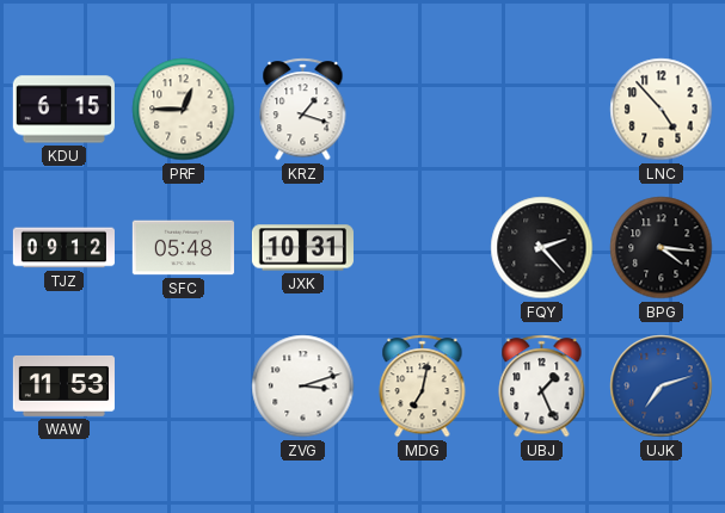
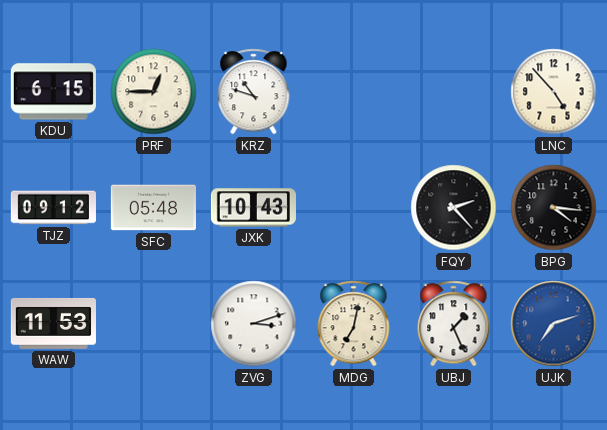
KRZ: 1:18 -> 10:48 (254, 92)
JXK: 10:31 -> 10:43 (253, 208)
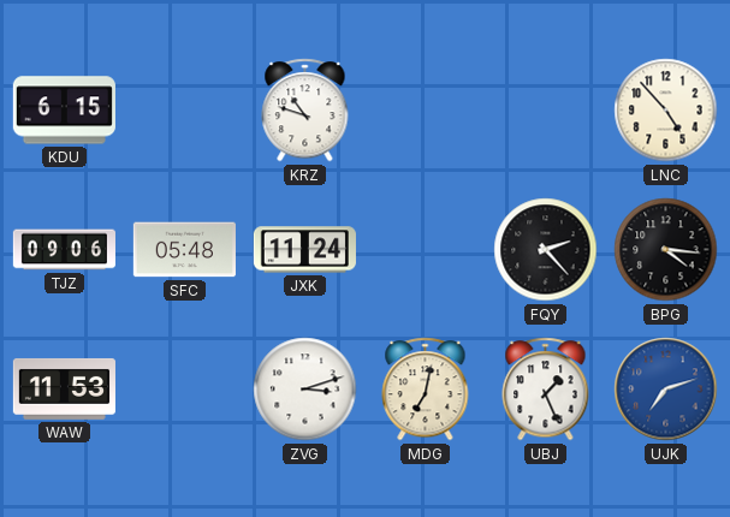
PRF: 12:45 -> none (154, 92)
TJZ: 09:12 -> 09:06 (64, 250)
JXK: 10:43 -> 11:24 (304, 250)
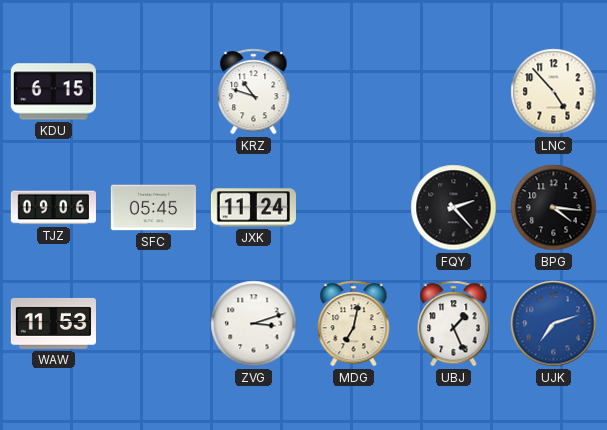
SFC: 05:48 -> 05:45 (153, 208)
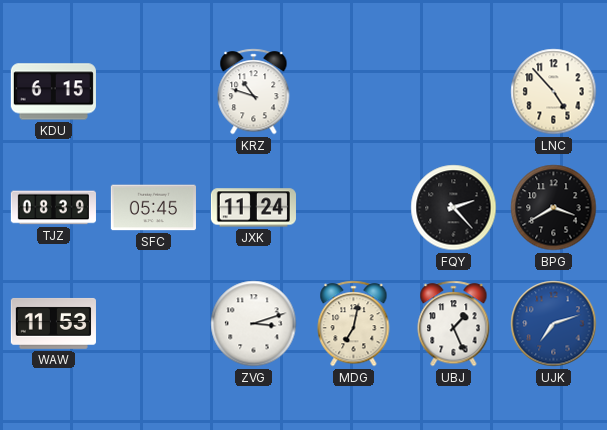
TJZ: 09:06 -> 08:39 (53, 208)
BPG: 4:16 -> 3:40 (554, 208)
